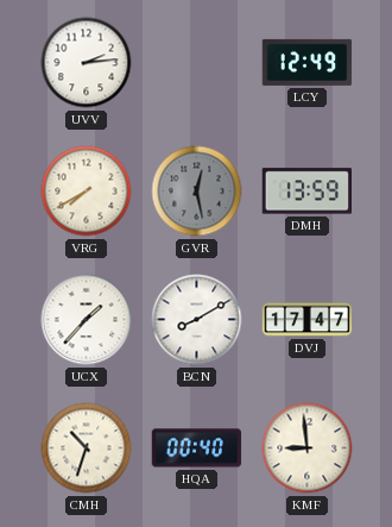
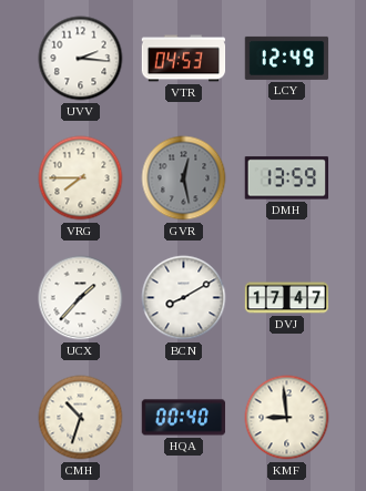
UVV: 2:14 -> 2:16 (81, 59)
VTR: none -> 04:53 (184, 59)
VRG: 7:40 -> 7:45 (81, 178)
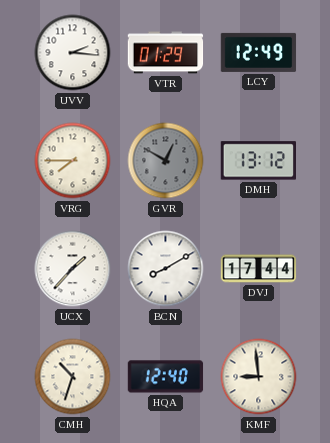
VTR: 04:53 -> 01:29 (166, 53)
GVR: 12:28 -> 12:50 (166, 161)
DMH: 13:59 -> 13:12 (258, 161)
DVJ: 17:47 -> 17:44 (259, 269)
HQA: 00:40 -> 12:40 (166, 377)
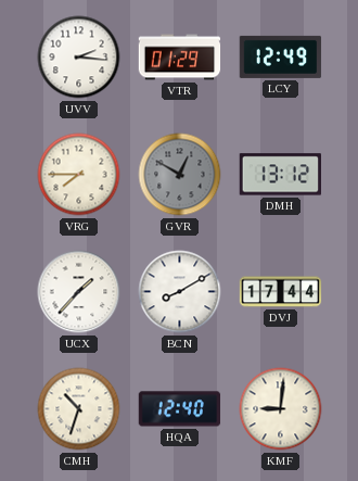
KMF: 8:59 -> 9:01 (281, 409)
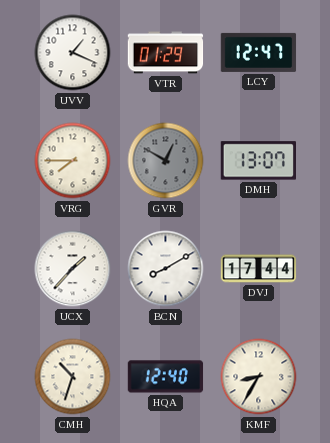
UVV: 2:16 -> 1:19 (73, 53)
LCY: 12:49 -> 12:47 (259, 52)
DMH: 13:12 -> 13:07 (258, 161)
KMF: 9:01 -> 8:35 (259, 377)
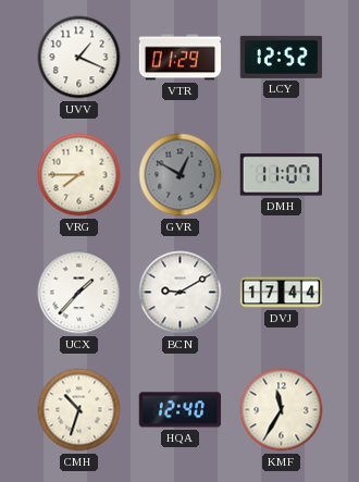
LCY: 12:47 -> 12:52 (282, 57)
DMH: 13:07 -> 11:07 (281, 175)
BCN: 8:10 -> 9:10 (181, 293)
KMF: 8:35 -> 11:35 (282, 410)
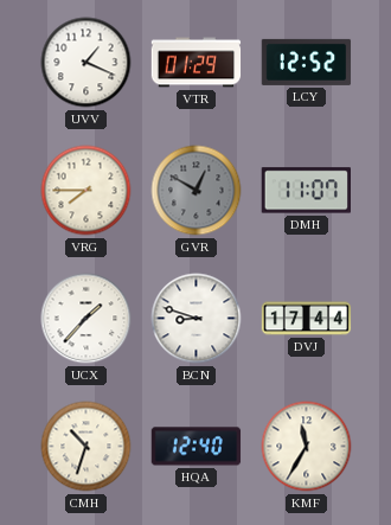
BCN: 9:10 -> 8:48 (197, 319)
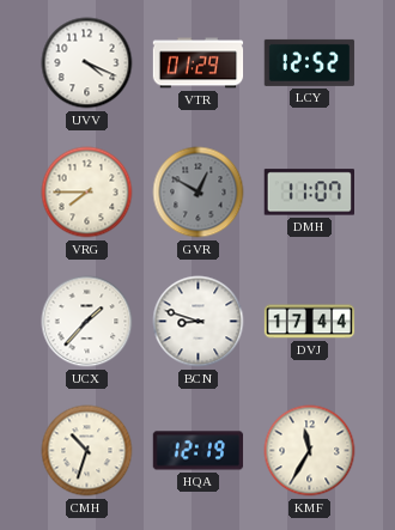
UVV: 1:19 -> 4:19 (87, 63)
HQA: 12:40 -> 12:19 (199, 451)
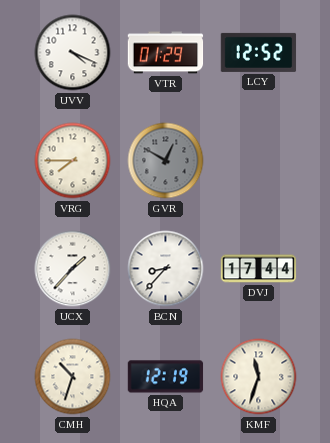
DMH: 11:07 -> none (309, 193)
BCN: 8:48 -> 8:37 (166, 269)
KMF: 11:35 -> 11:33 (259, 377)
